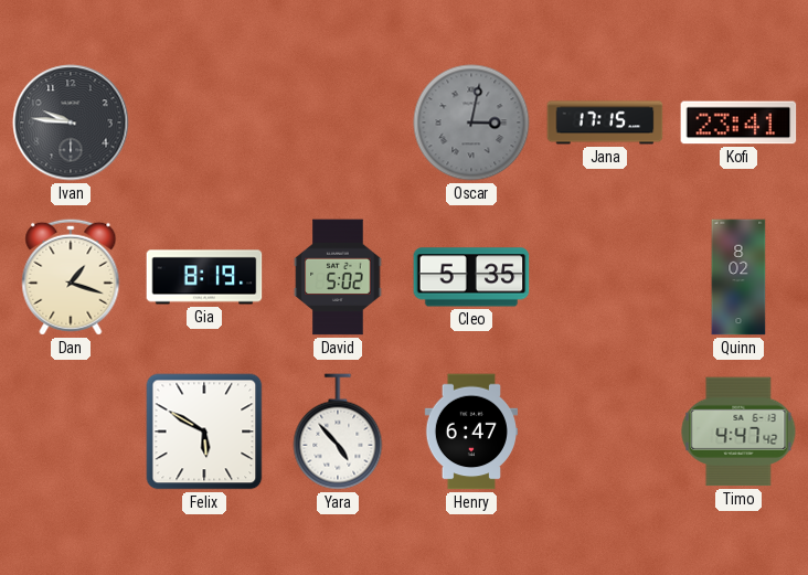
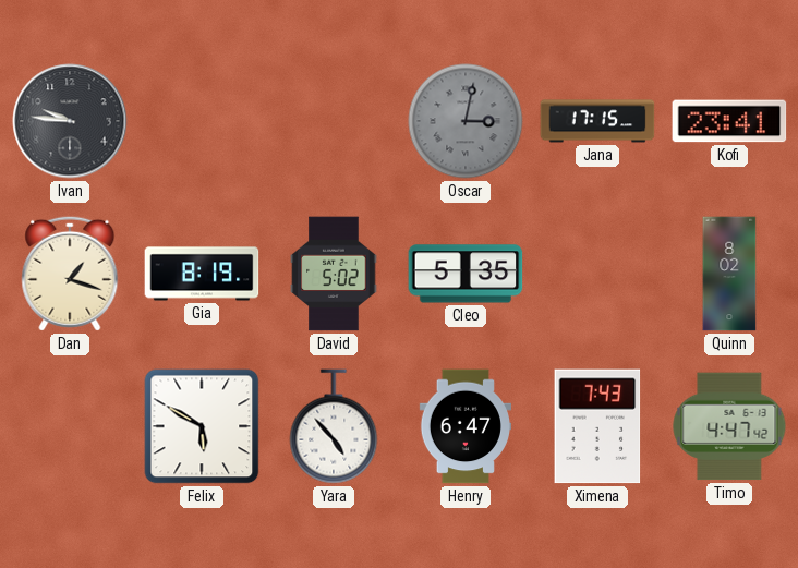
Ximena: none -> 7:43 (597, 426)
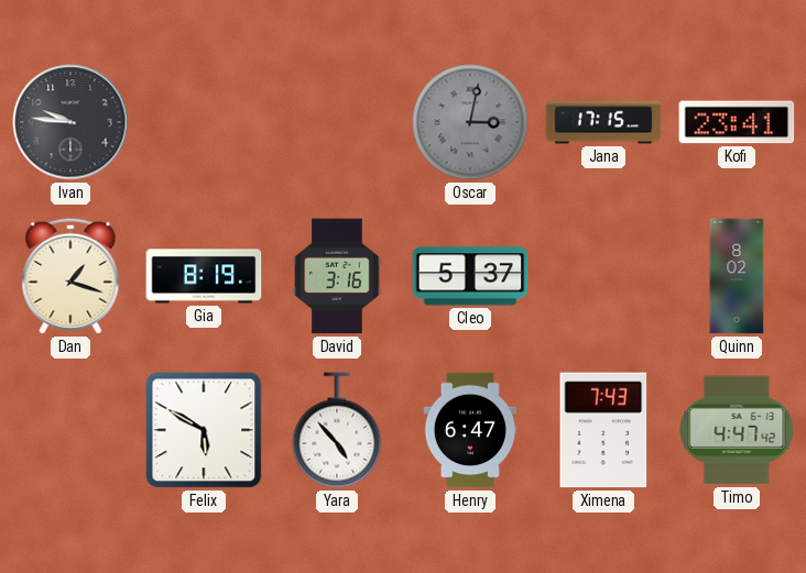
David: 5:02 -> 3:16 (337, 276)
Cleo: 5:35 -> 5:37 (470, 276)
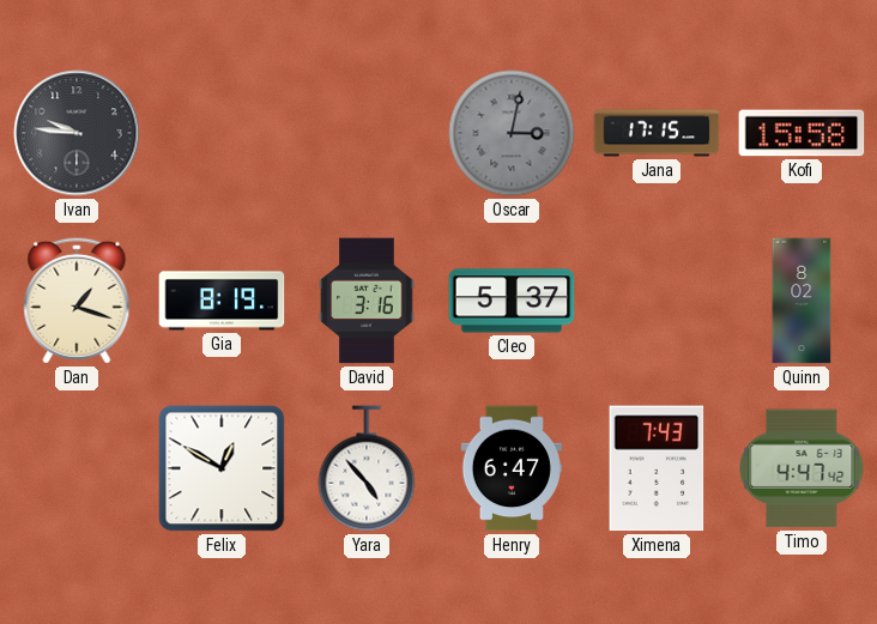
Kofi: 23:41 -> 15:58 (802, 133)
Felix: 5:50 -> 12:50 (222, 468)
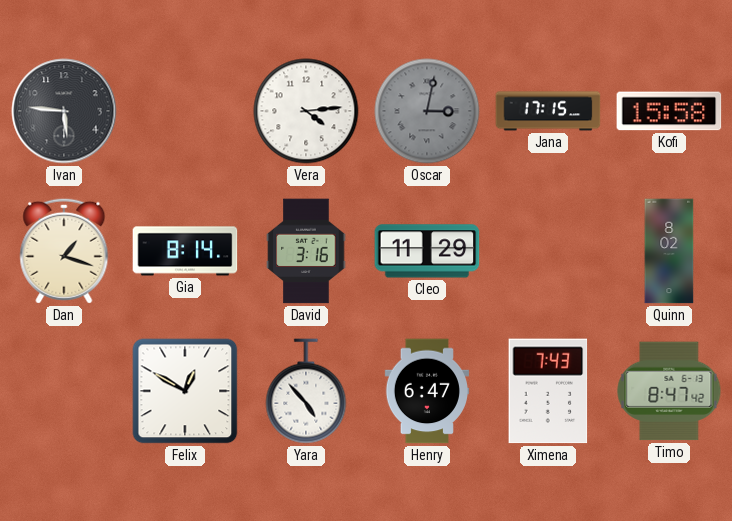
Ivan: 9:46 -> 5:46 (64, 111)
Vera: none -> 4:14 (306, 111)
Gia: 8:19 -> 8:14 (185, 251)
Cleo: 5:37 -> 11:29 (427, 251)
Timo: 4:47 -> 8:47 (669, 391)
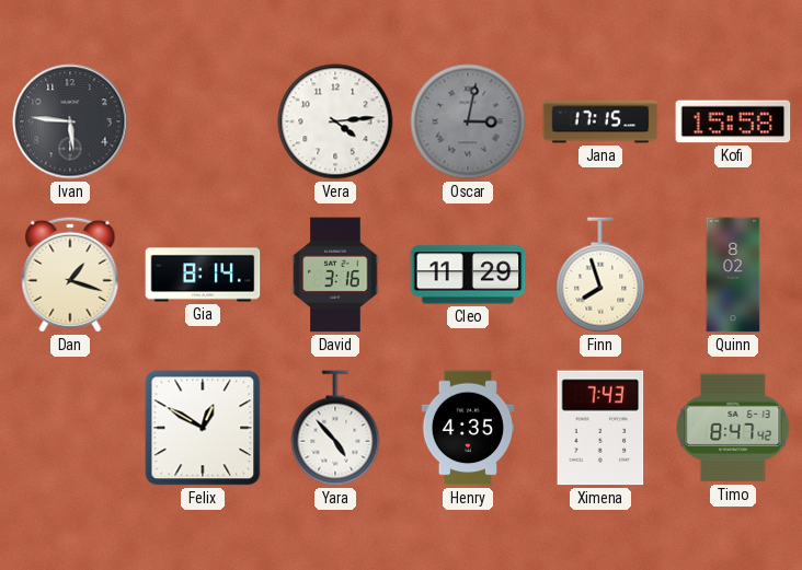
Finn: none -> 7:57 (600, 275)
Henry: 6:47 -> 4:35 (467, 428)
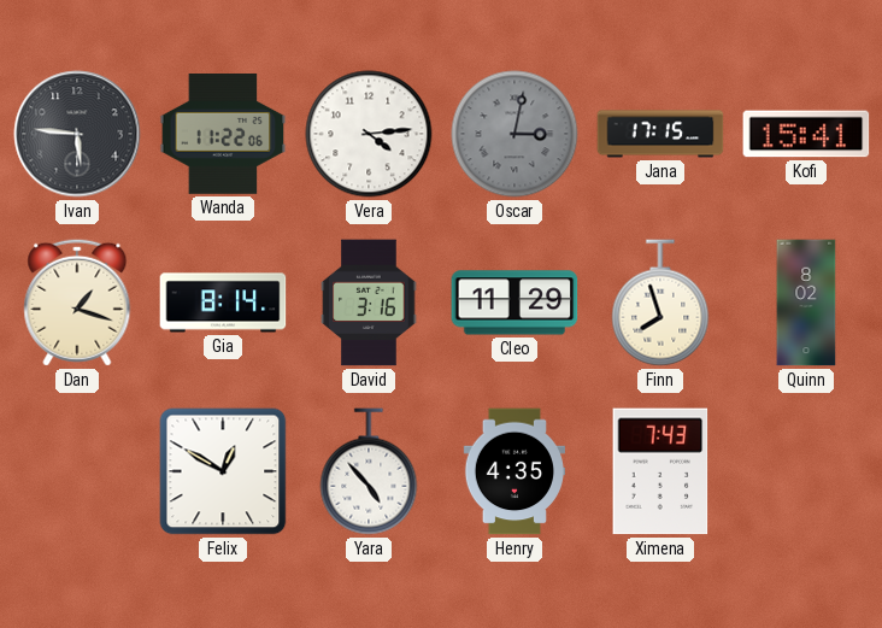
Wanda: none -> 11:22 (223, 135)
Kofi: 15:58 -> 15:41 (806, 134)
Timo: 8:47 -> none (733, 428)
